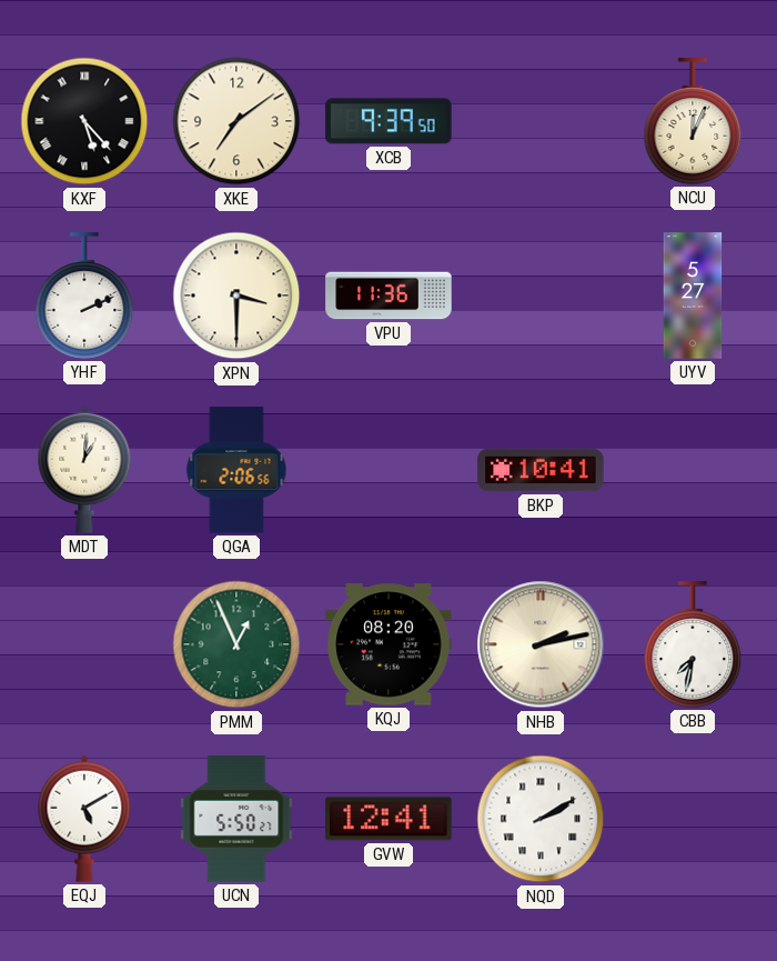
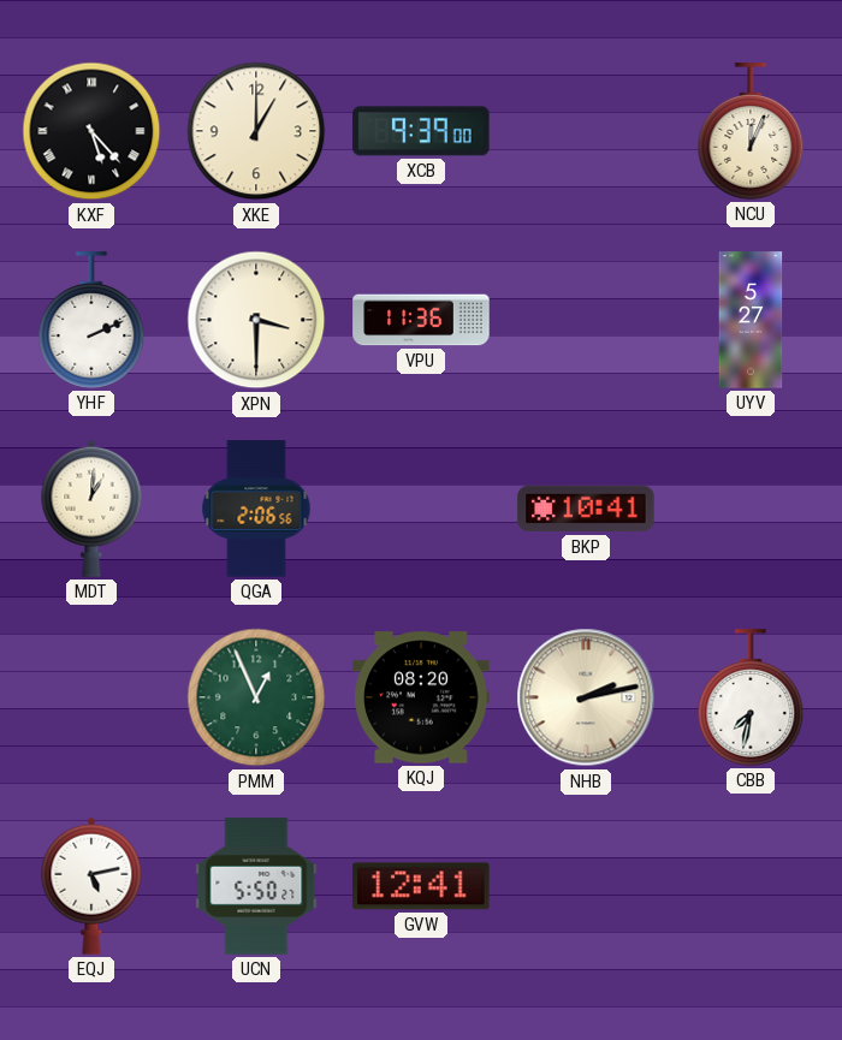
XKE: 7:09 -> 1:00 (256, 131)
XCB: 9:39:50 -> 9:39:00 (421, 131)
EQJ: 5:10 -> 5:13 (91, 886)
NQD: 2:10 -> none (541, 819)
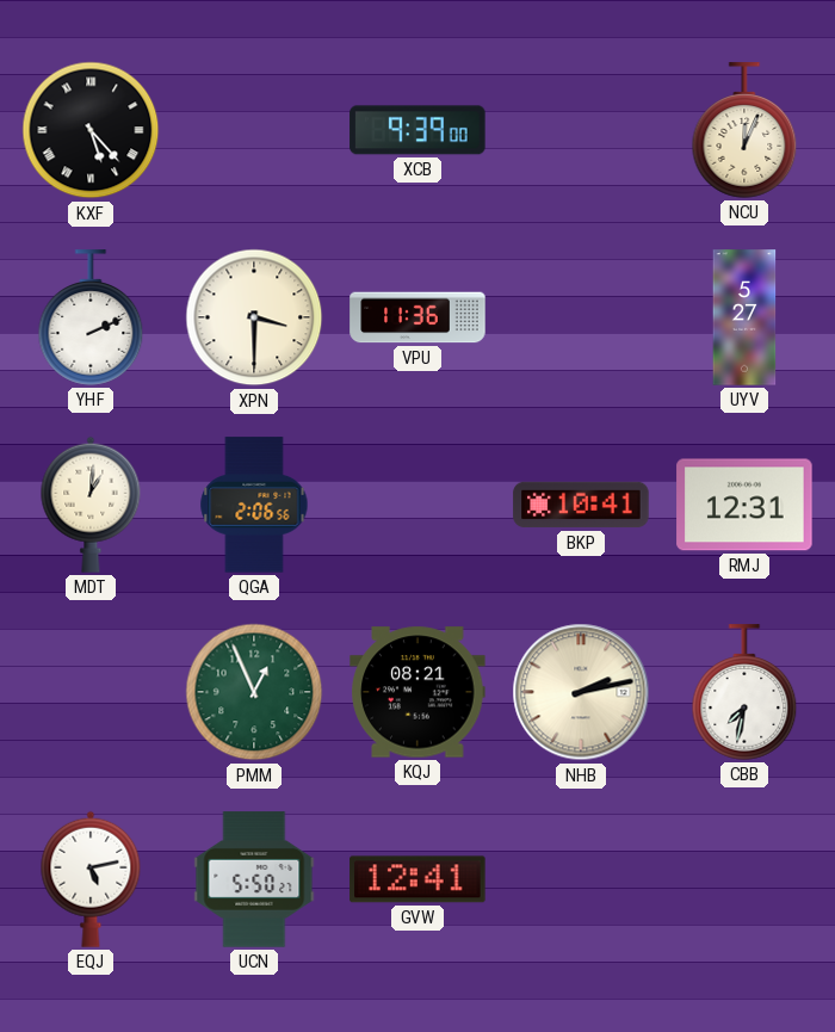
XKE: 1:00 -> none (256, 131)
RMJ: none -> 12:31 (744, 505)
KQJ: 08:20 -> 08:21 (417, 692)
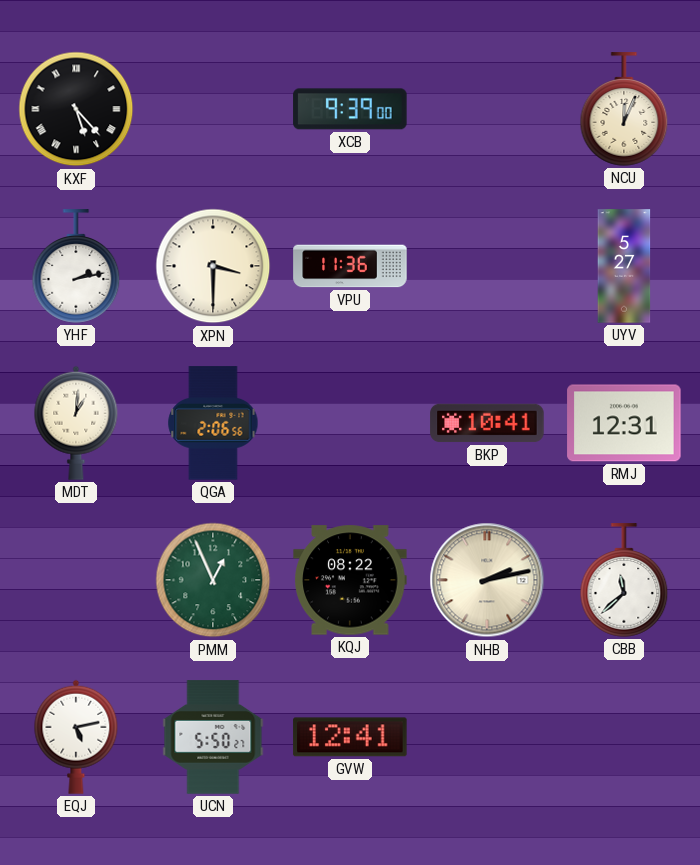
YHF: 2:11 -> 2:13 (76, 266)
KQJ: 08:21 -> 08:22 (350, 580)
CBB: 7:32 -> 11:38 (624, 580)
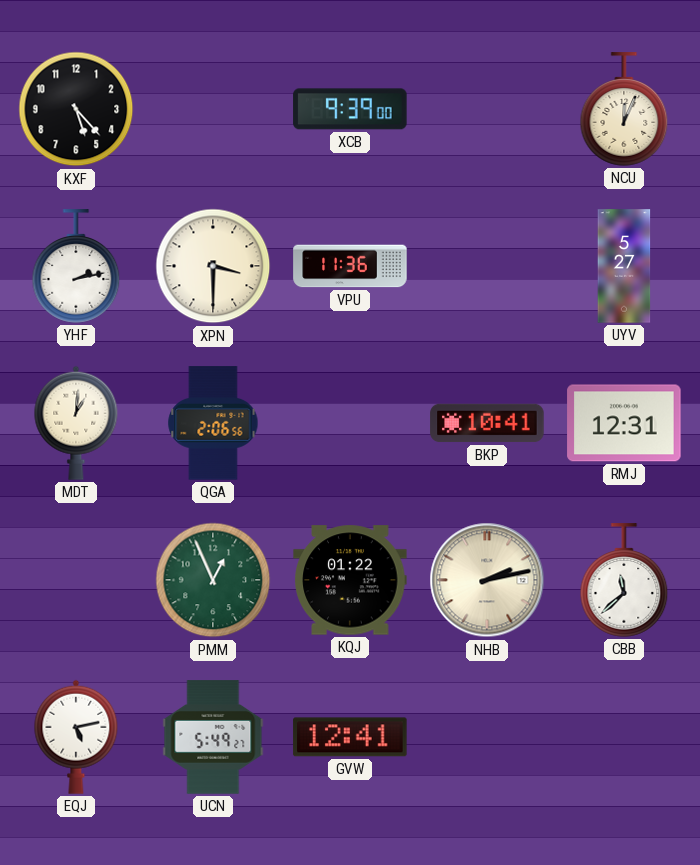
KXF numerals: Roman -> Arabic (76, 109)
KQJ: 08:22 -> 01:22 (350, 580)
UCN: 5:50 -> 5:49 (213, 737)
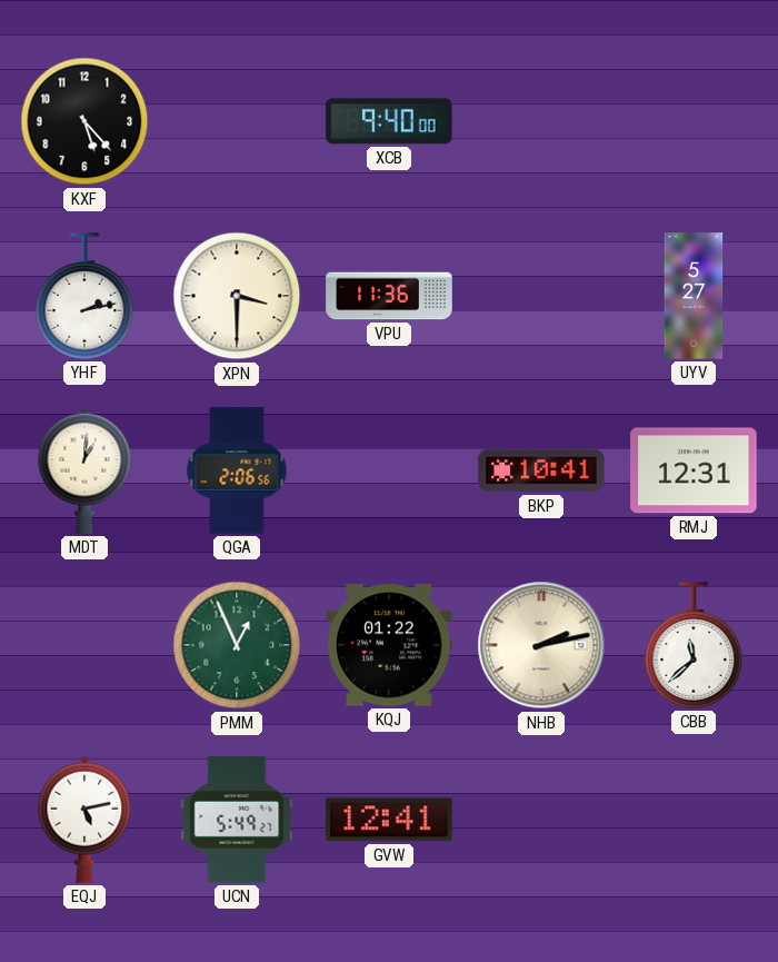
XCB: 9:39 -> 9:40 (389, 121)
NCU: 12:04 -> none (624, 109)
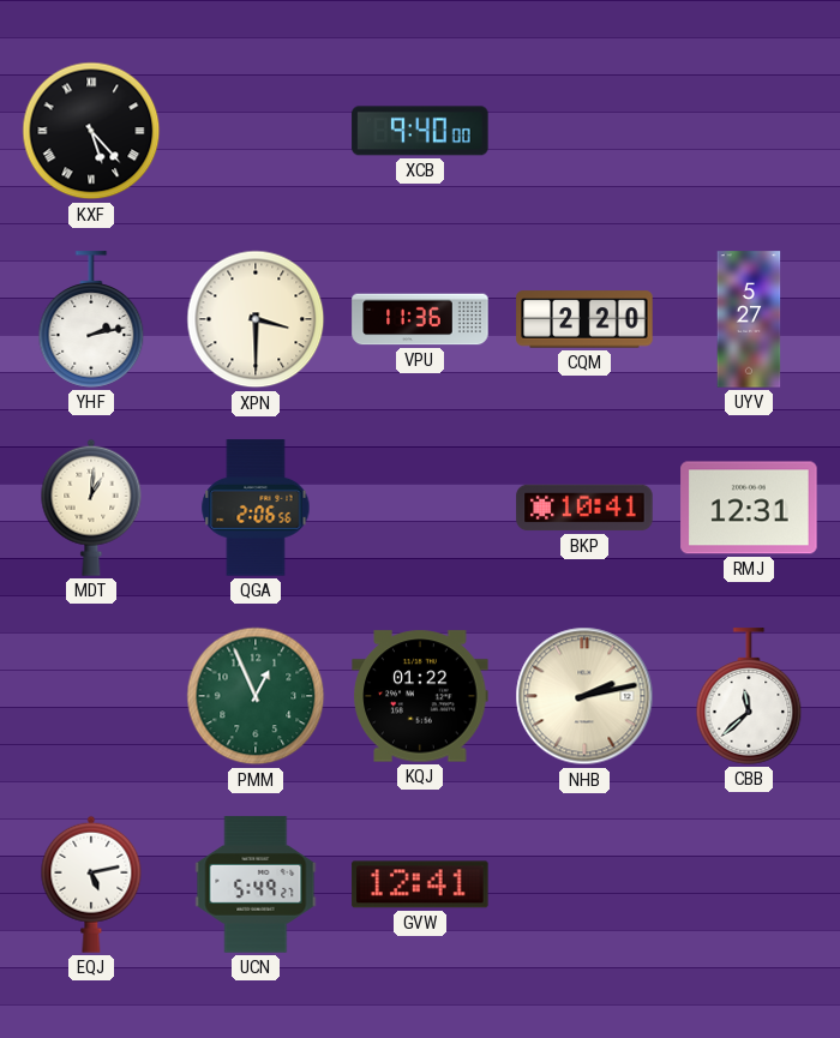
KXF numerals: Arabic -> Roman (91, 131)
CQM: none -> 2:20 (584, 319)
